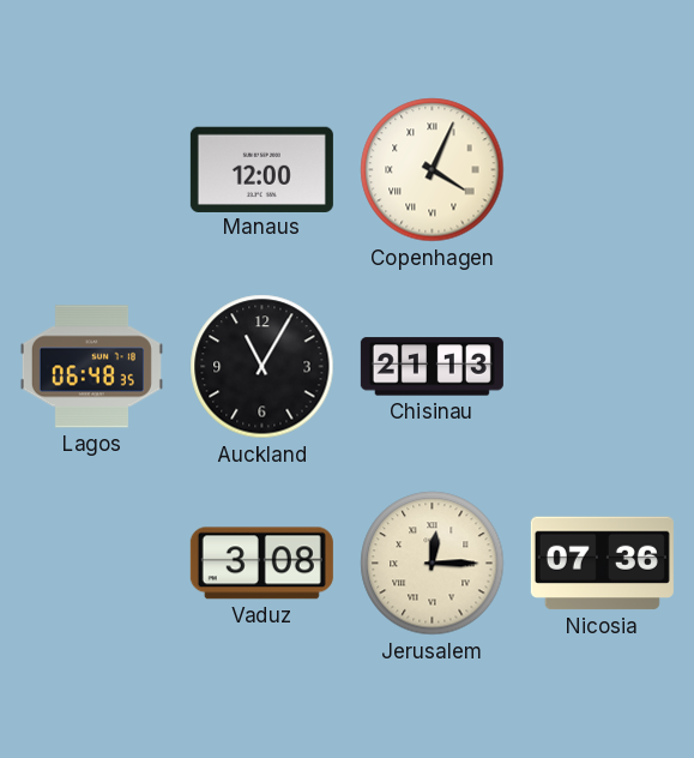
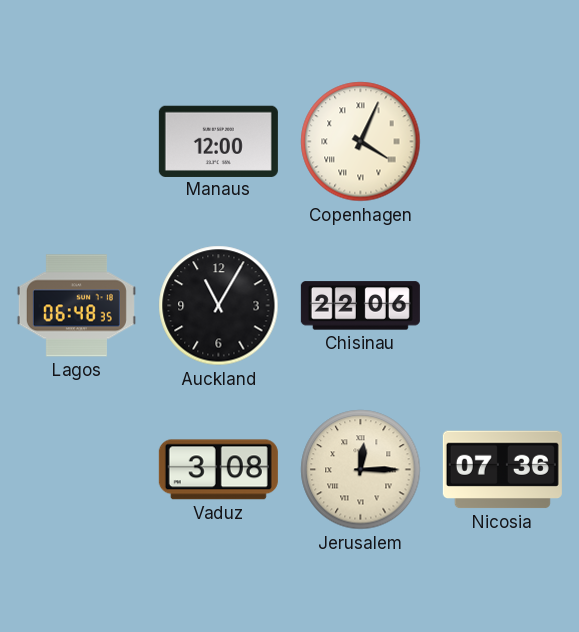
Chisinau: 21:13 -> 22:06 (360, 306)
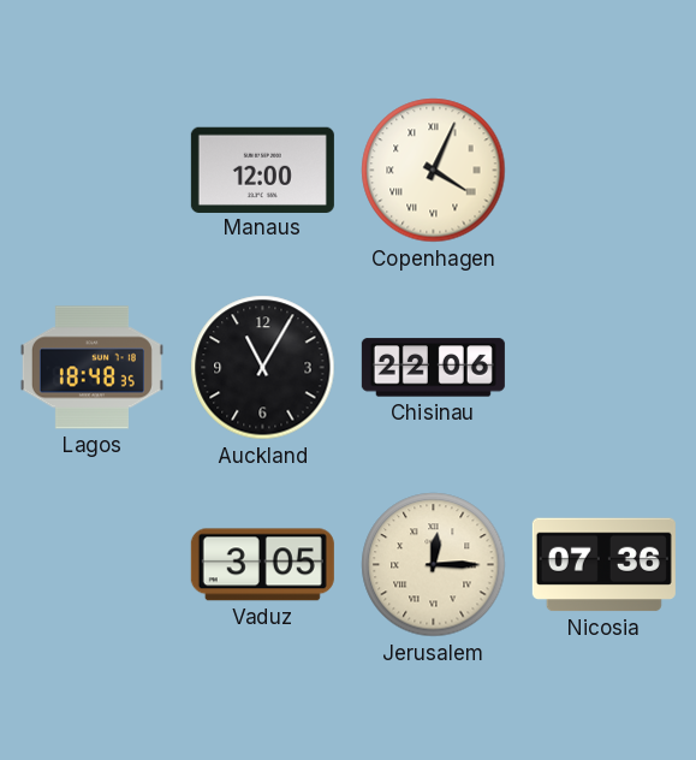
Lagos: 06:48 -> 18:48 (91, 368)
Vaduz: 3:08 -> 3:05 (262, 565)
